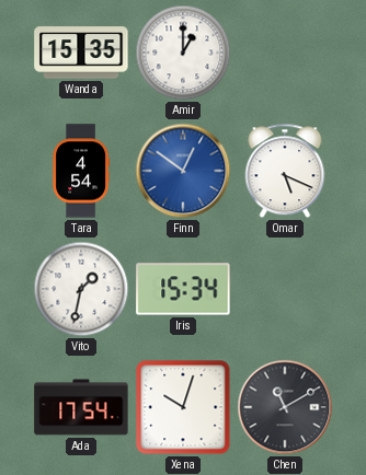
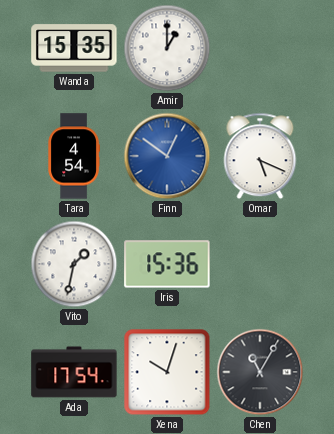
Iris: 15:34 -> 15:36 (167, 264)
Chen: 11:10 -> 11:05 (260, 372)
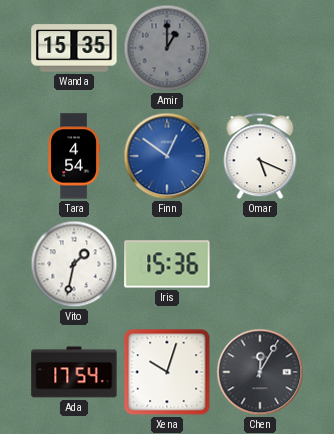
Amir dial: white -> grey (167, 48)
Chen: 11:05 -> 12:05 (260, 372)
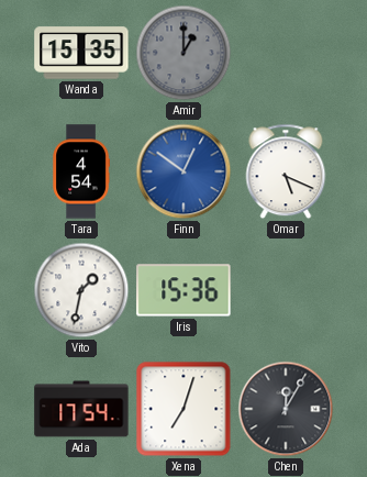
Xena: 10:03 -> 7:03 (183, 409)
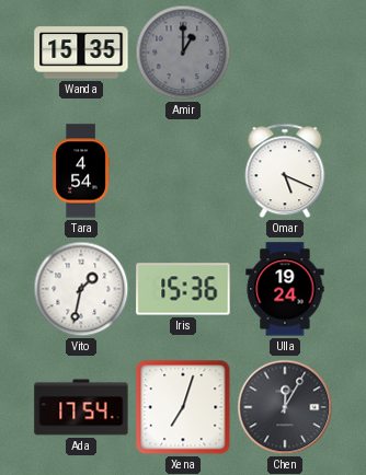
Finn: 12:51 -> none (183, 171)
Ulla: none -> 19:24 (285, 289)
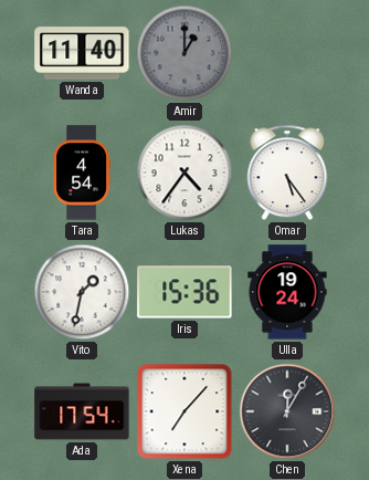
Wanda: 15:35 -> 11:40 (82, 53)
Lukas: none -> 4:36 (184, 173)
Omar: 5:19 -> 5:24 (287, 173)
Xena: 7:03 -> 7:07 (184, 411)
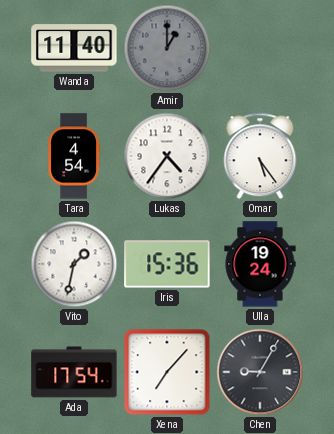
Chen: 12:05 -> 9:05 (260, 372)
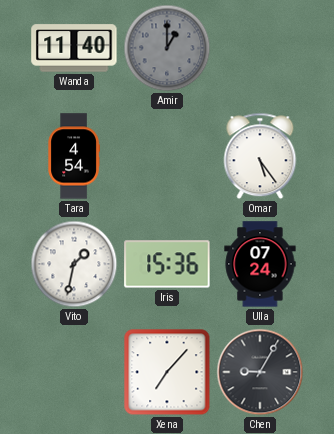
Lukas: 4:36 -> none (167, 156)
Ulla: 19:24 -> 07:24 (260, 264)
Ada: 17:54 -> none (74, 372)
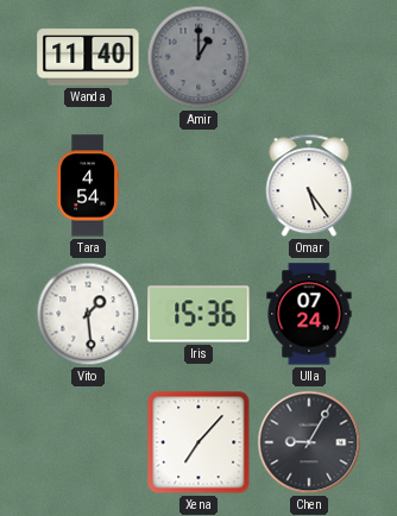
Vito: 1:32 -> 1:29 (88, 314)
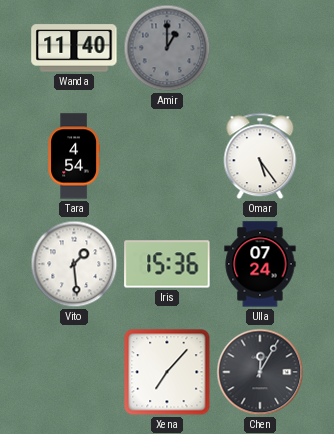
Chen: 9:05 -> 12:05 (260, 372)
